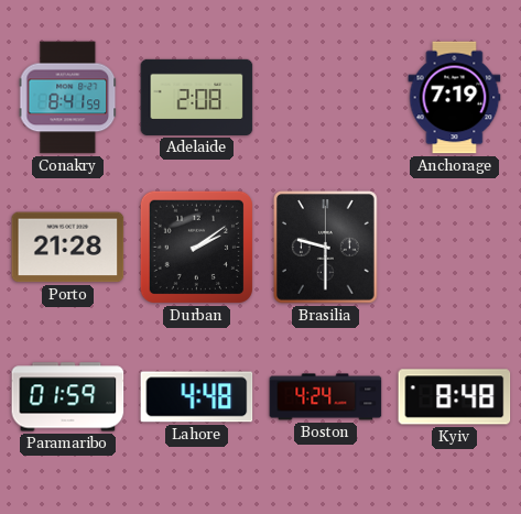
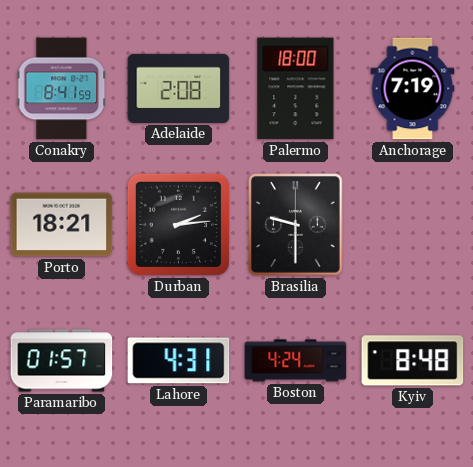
Palermo: none -> 18:00 (296, 89)
Porto: 21:28 -> 18:21 (62, 225)
Durban: 2:09 -> 2:14 (178, 224)
Paramaribo: 01:59 -> 01:57 (62, 361)
Lahore: 4:48 -> 4:31 (179, 361)
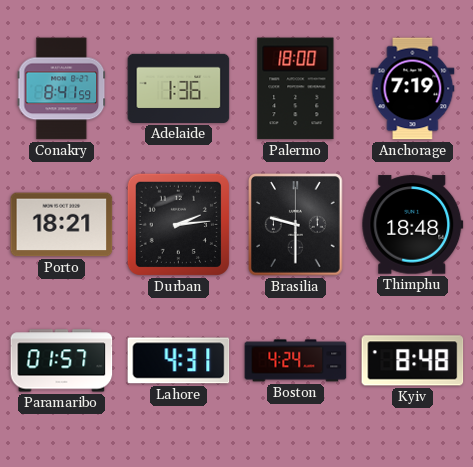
Adelaide: 2:08 -> 1:36 (179, 88)
Thimphu: none -> 18:48 (413, 225)
